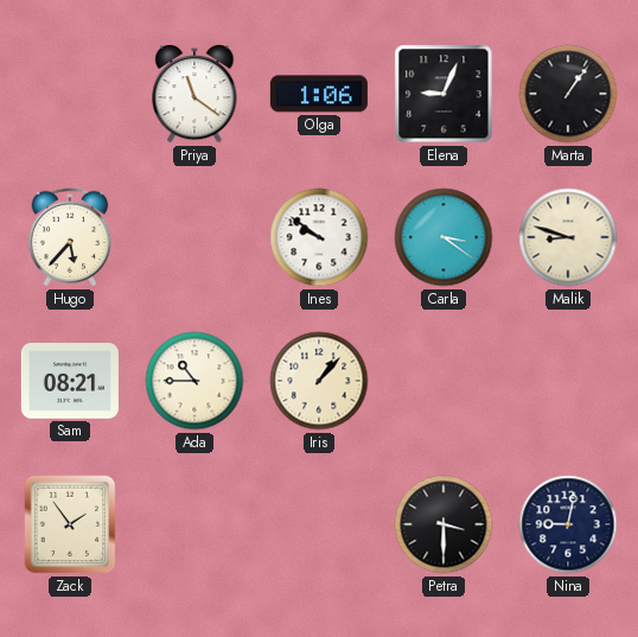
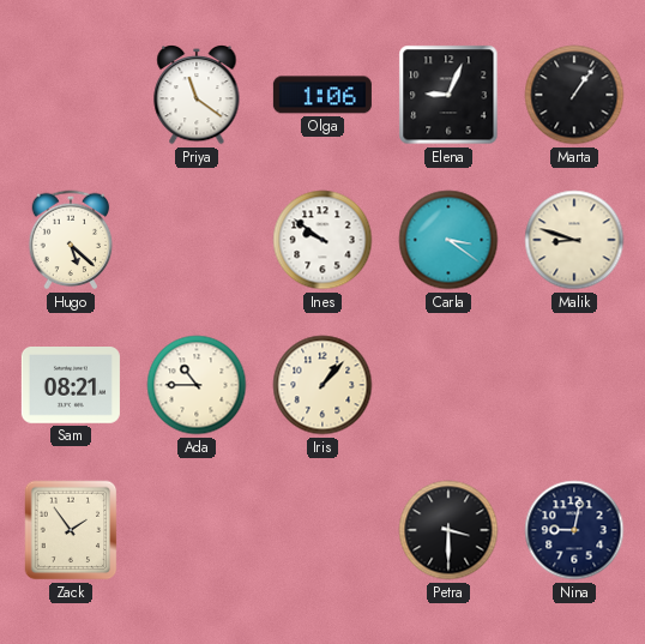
Hugo: 5:37 -> 5:22 (71, 240)
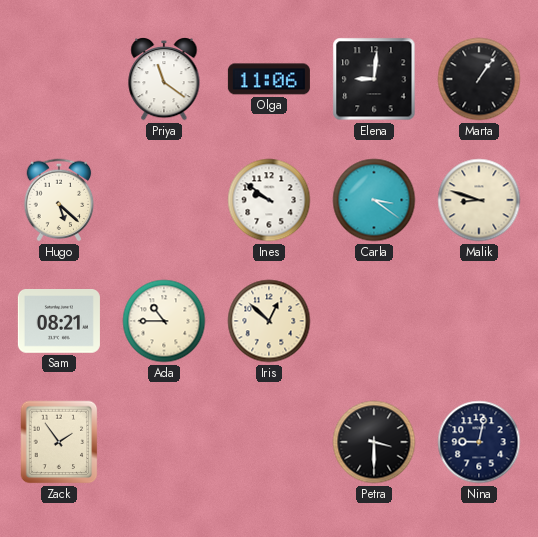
Olga: 1:06 -> 11:06 (269, 79)
Elena: 9:04 -> 9:01 (374, 79)
Iris: 1:07 -> 12:52 (269, 321)
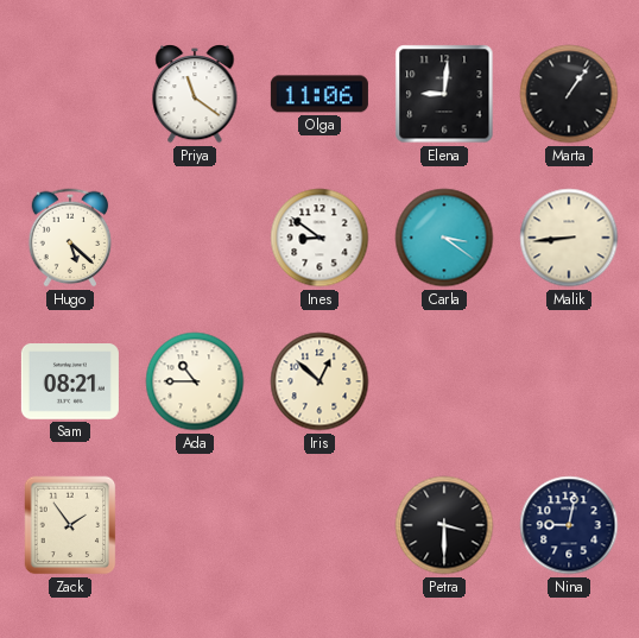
Ines: 9:51 -> 8:51 (319, 238)
Malik: 8:48 -> 8:44 (569, 238)
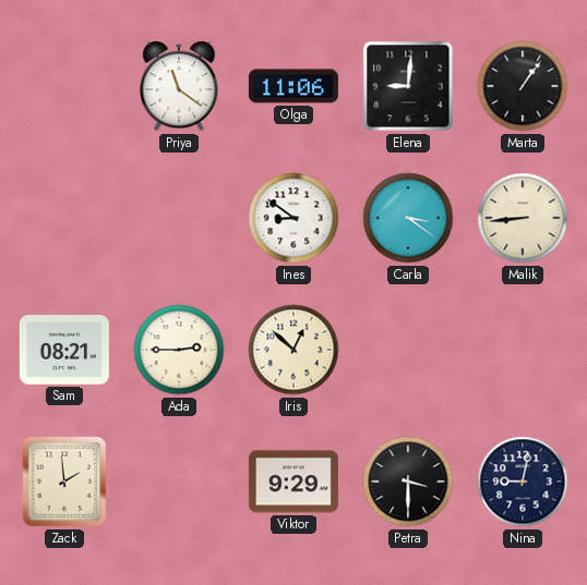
Hugo: 5:22 -> none (70, 238)
Ada: 10:45 -> 2:45 (179, 350)
Zack: 1:54 -> 1:59 (64, 482)
Viktor: none -> 9:29 (293, 482)
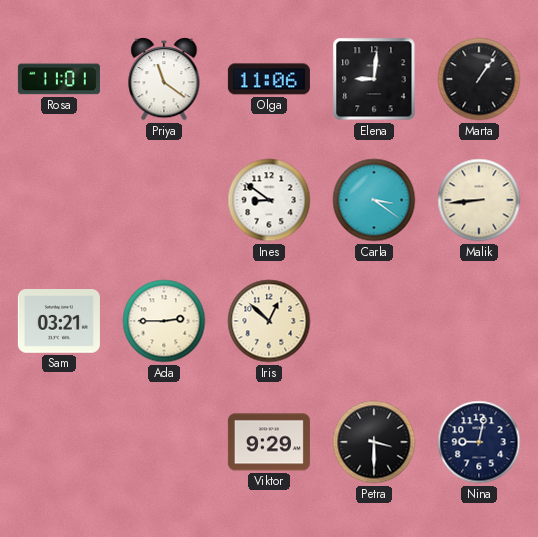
Rosa: none -> 11:01 (59, 79)
Sam: 08:21 -> 03:21 (59, 322)
Zack: 1:59 -> none (64, 482)
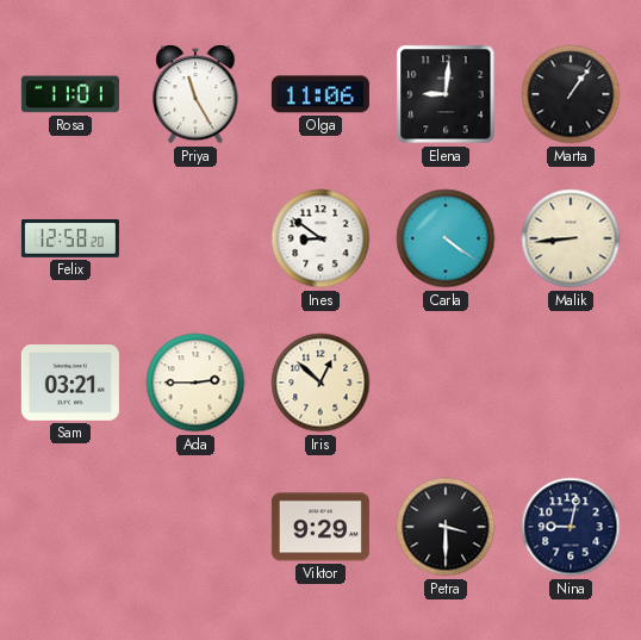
Priya: 11:21 -> 11:25 (195, 95)
Felix: none -> 12:58 (70, 238)
Carla: 3:21 -> 4:21 (446, 238)
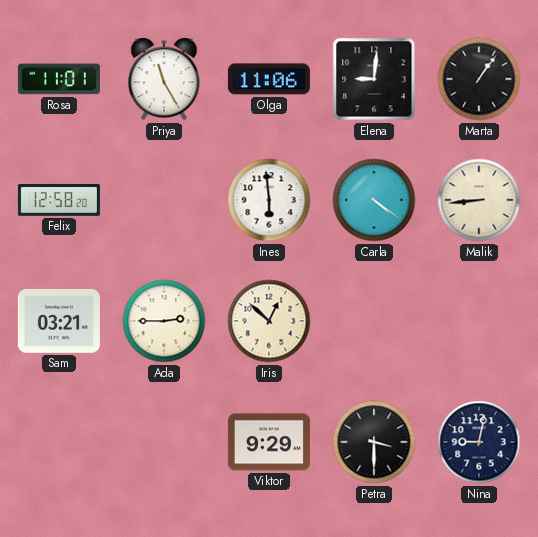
Ines: 8:51 -> 5:59 (269, 200)
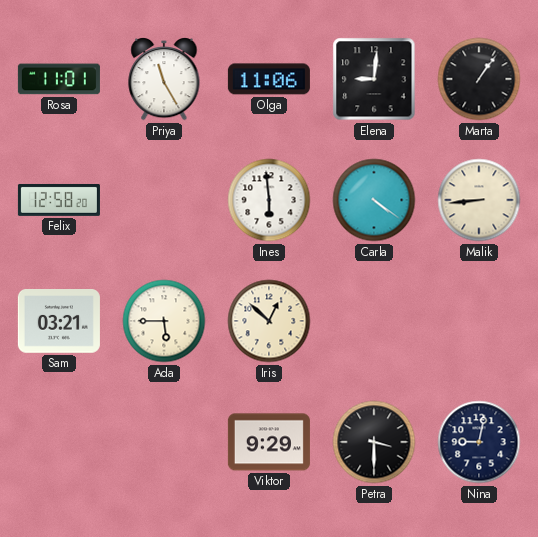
Ada: 2:45 -> 5:45 (164, 321)
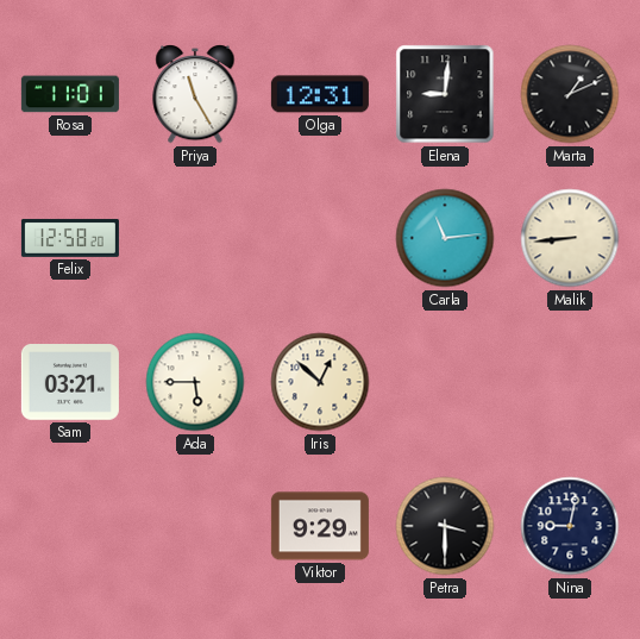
Olga: 11:06 -> 12:31 (320, 94)
Marta: 1:06 -> 1:11 (570, 94)
Ines: 5:59 -> none (269, 200)
Carla: 4:21 -> 11:14 (445, 238)
